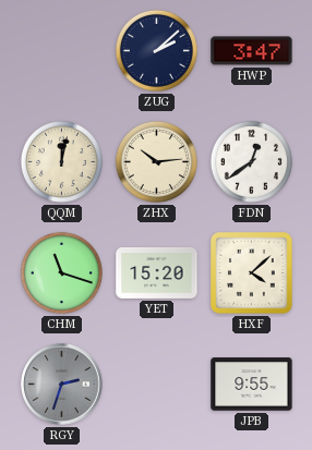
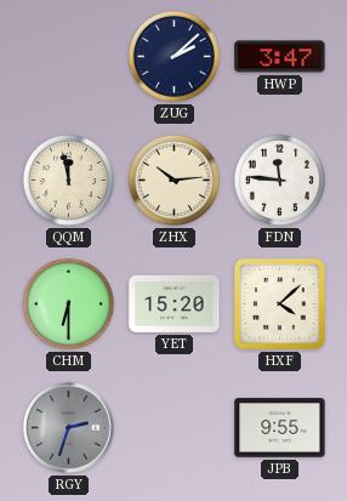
QQM: 12:02 -> 11:58 (68, 180)
FDN: 12:39 -> 11:46 (279, 180)
CHM: 11:18 -> 6:30 (68, 303)
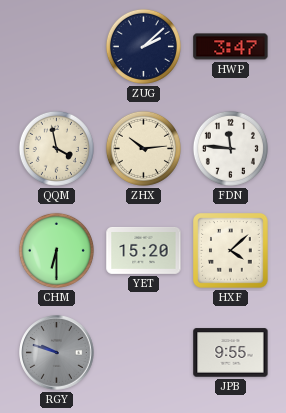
QQM: 11:58 -> 3:58 (56, 148)
RGY: 2:33 -> 9:48 (57, 353)
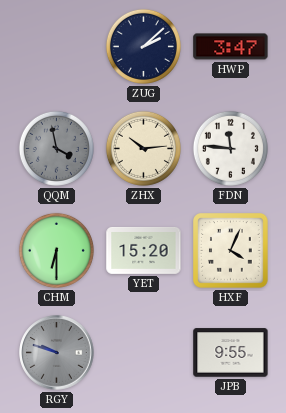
QQM dial: cream -> grey (56, 148)
HXF: 4:08 -> 4:04 (231, 251)
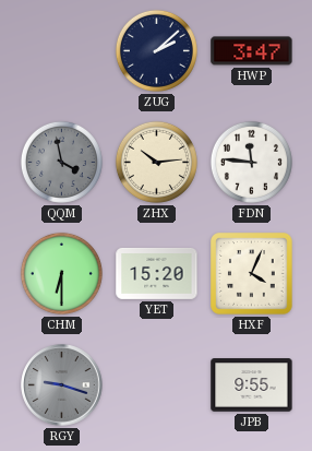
RGY: 9:48 -> 9:18 (62, 385)
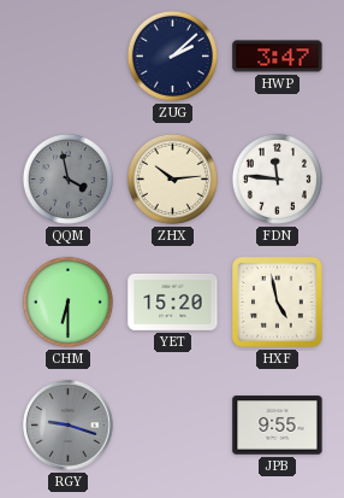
HXF: 4:04 -> 4:58 (278, 303)
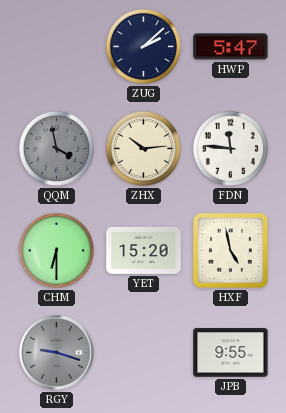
HWP: 3:47 -> 5:47 (231, 47)
